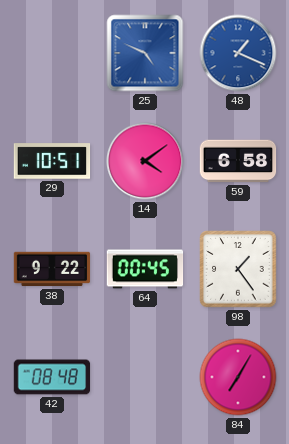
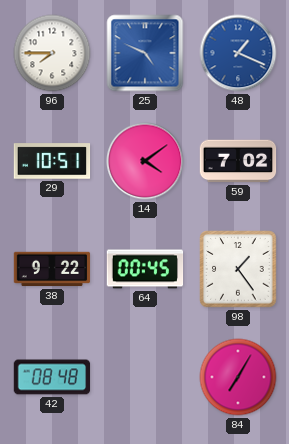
96: none -> 7:45 (52, 53)
59: 6:58 -> 7:02 (238, 161)
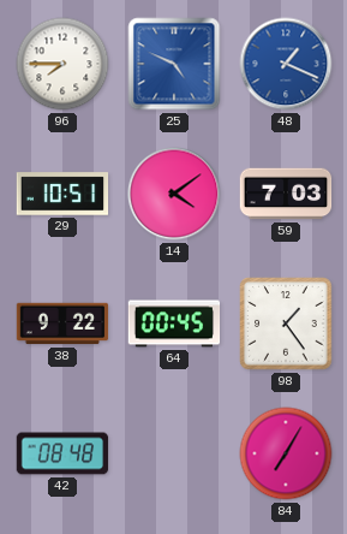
59: 7:02 -> 7:03 (286, 194)
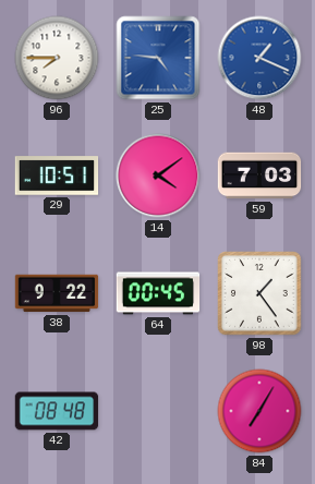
25: 4:49 -> 4:46 (158, 58)
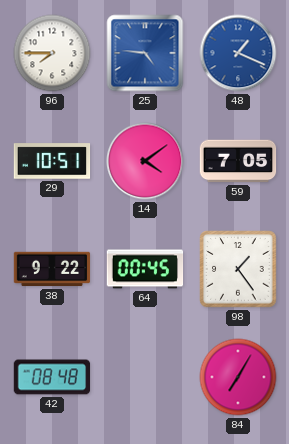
59: 7:03 -> 7:05 (238, 161)
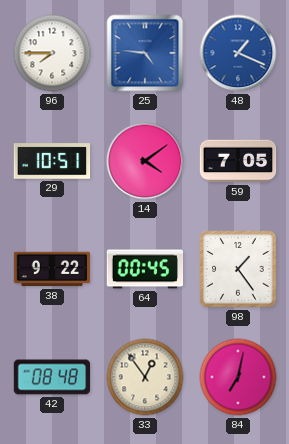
33: none -> 12:54 (145, 377)
84: 7:05 -> 7:02 (238, 377)
